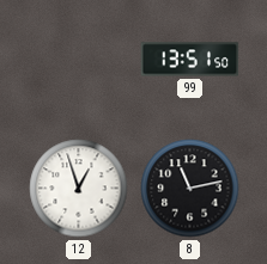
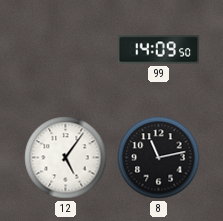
99: 13:51 -> 14:09 (159, 50)
12: 12:57 -> 5:06 (66, 158)
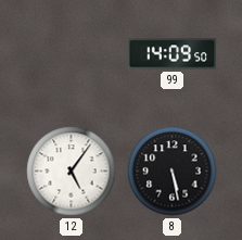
8: 11:13 -> 5:28 (173, 172)
